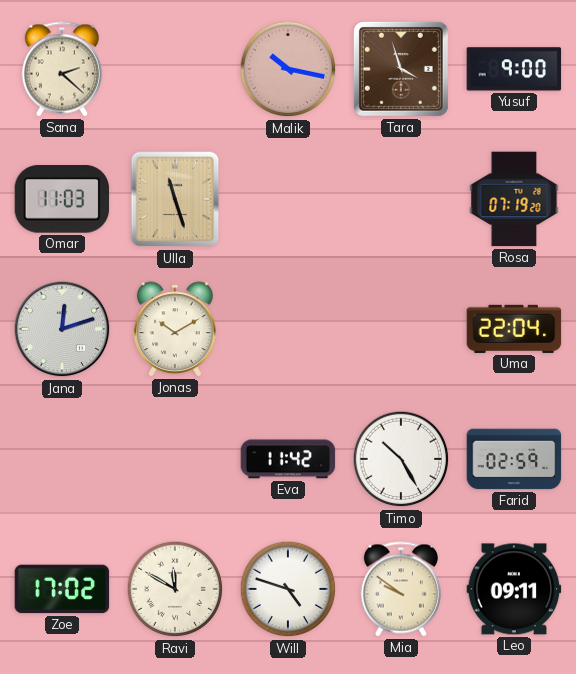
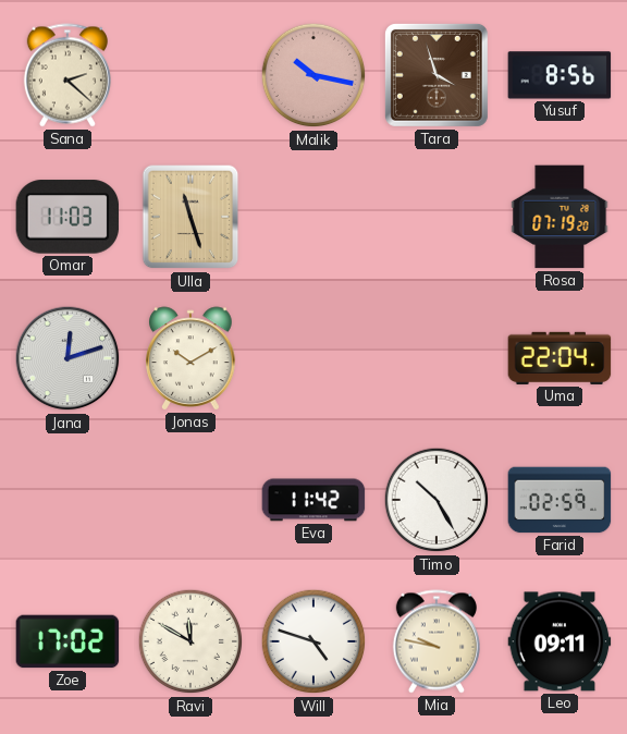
Yusuf: 9:00 -> 8:56 (560, 75)
Mia: 9:51 -> 9:47 (437, 641)
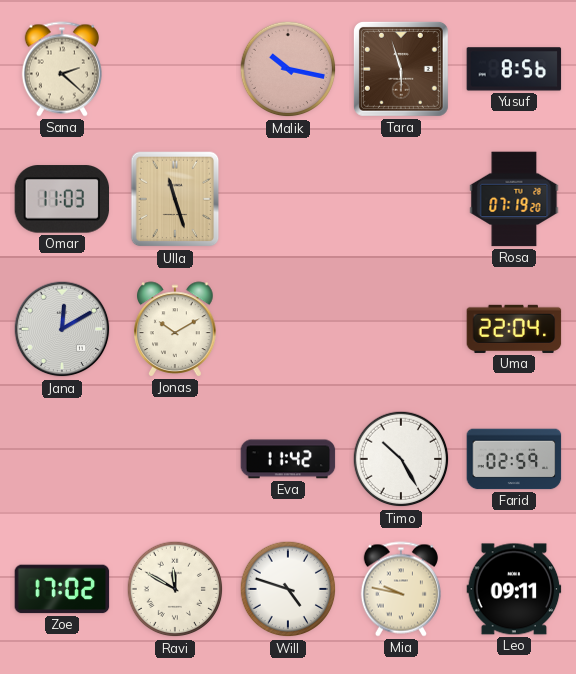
Tara: 3:57 -> 5:57 (401, 69)
Jana: 12:12 -> 12:10 (62, 329)
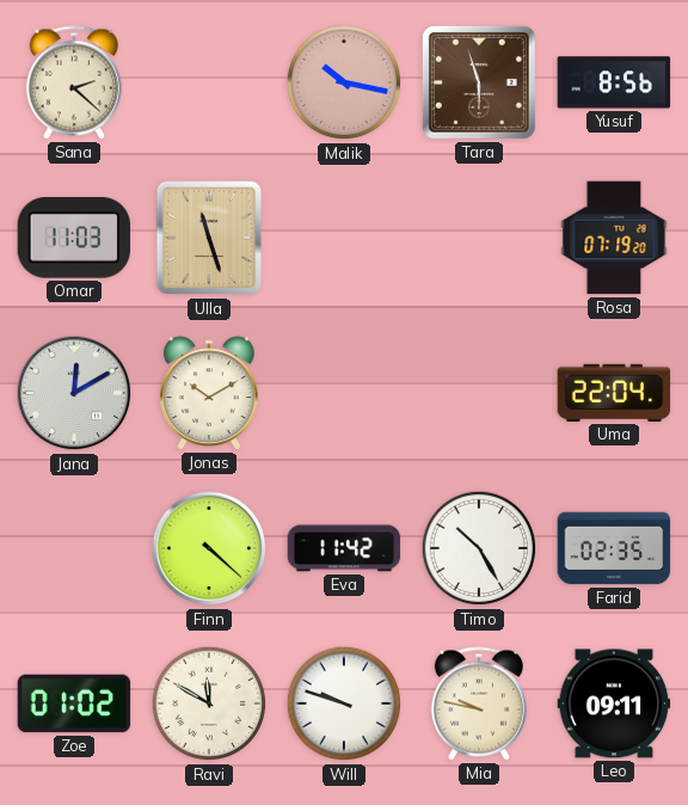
Finn: none -> 4:22 (209, 548)
Farid: 02:59 -> 02:35 (614, 548)
Zoe: 17:02 -> 01:02 (74, 703)
Will: 4:48 -> 9:48 (344, 703)
